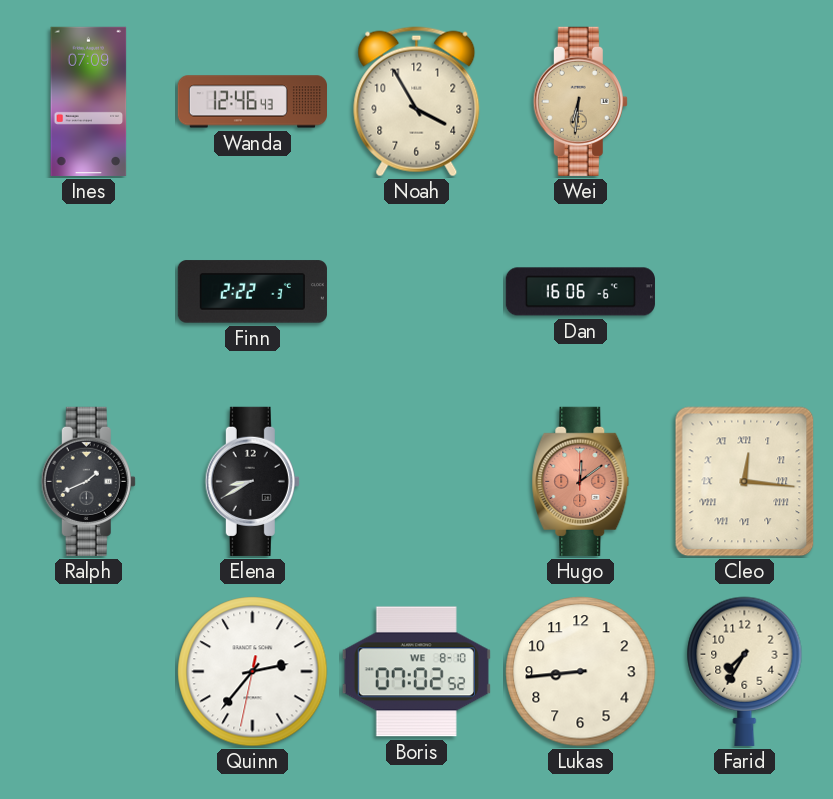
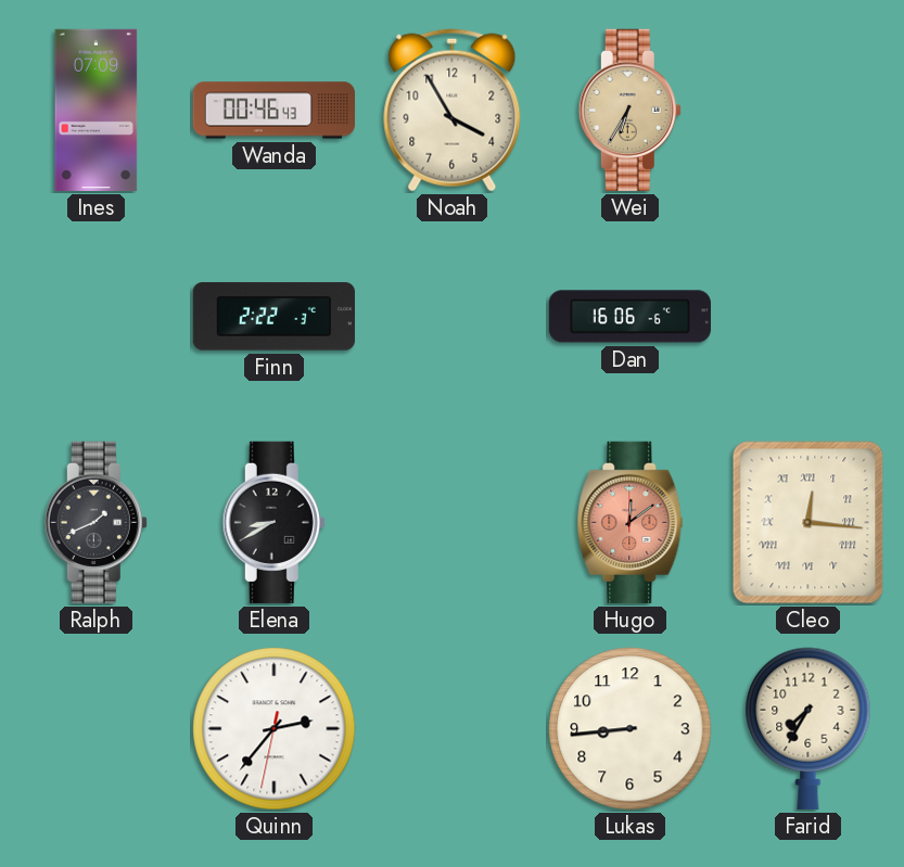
Wanda: 12:46 -> 00:46 (273, 111)
Wei: 6:31 -> 6:35 (629, 110)
Boris: 07:02 -> none (416, 672)
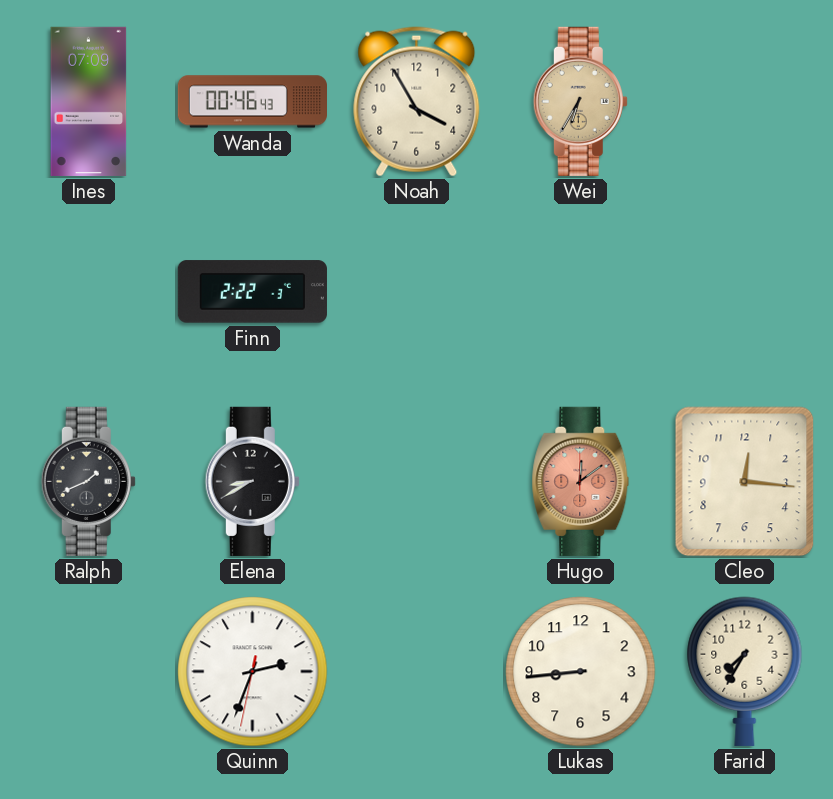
Dan: 16:06 -> none (629, 317)
Cleo numerals: Roman -> Arabic (745, 482)
Quinn: 2:36 -> 2:33 (253, 672)
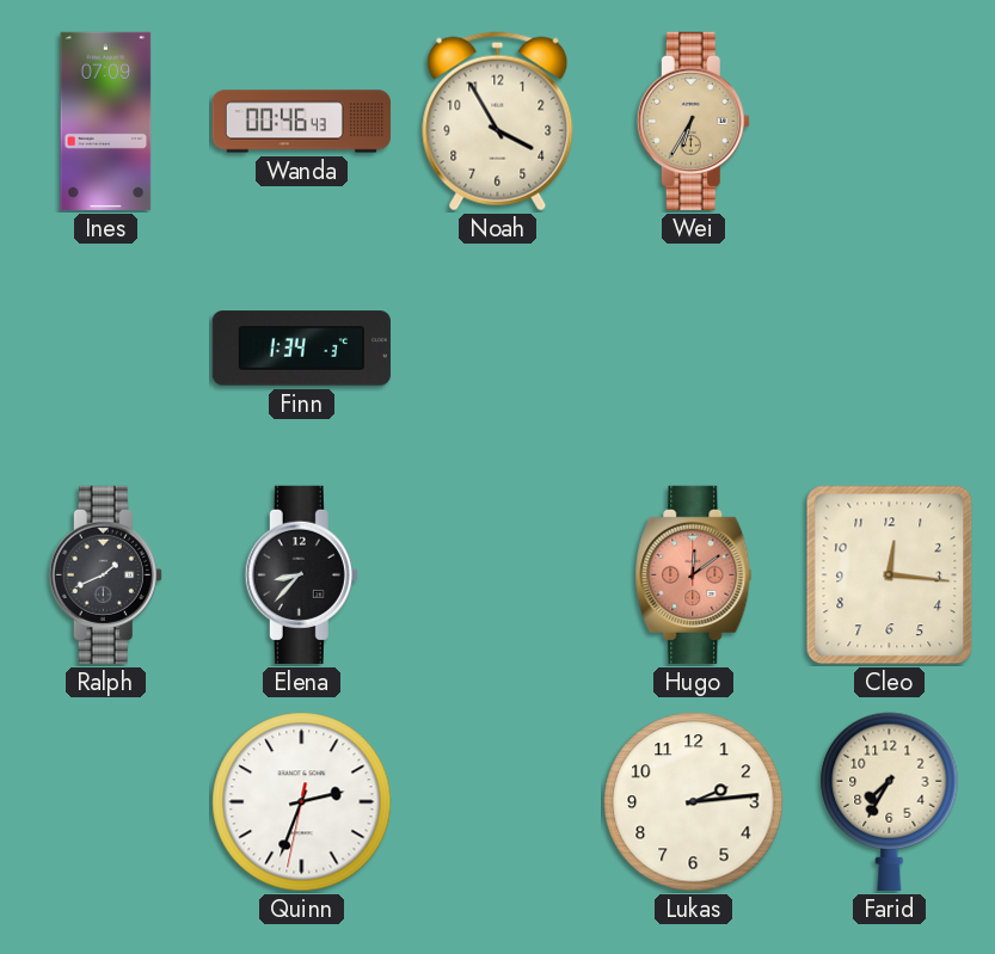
Finn: 2:22 -> 1:34 (301, 349)
Elena: 8:40 -> 8:37 (301, 574)
Lukas: 8:44 -> 2:14 (694, 802)
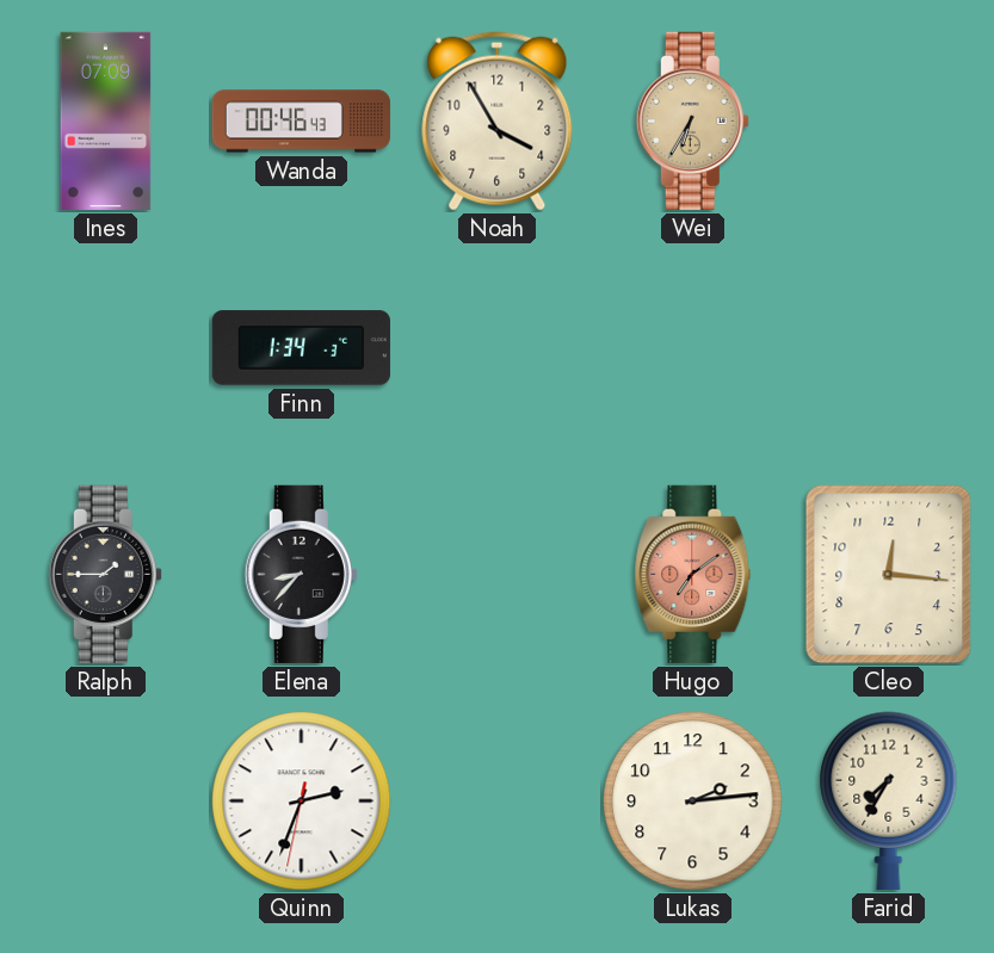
Ralph: 1:41 -> 1:45 (105, 574)
Hugo: 12:09 -> 7:09 (693, 574)
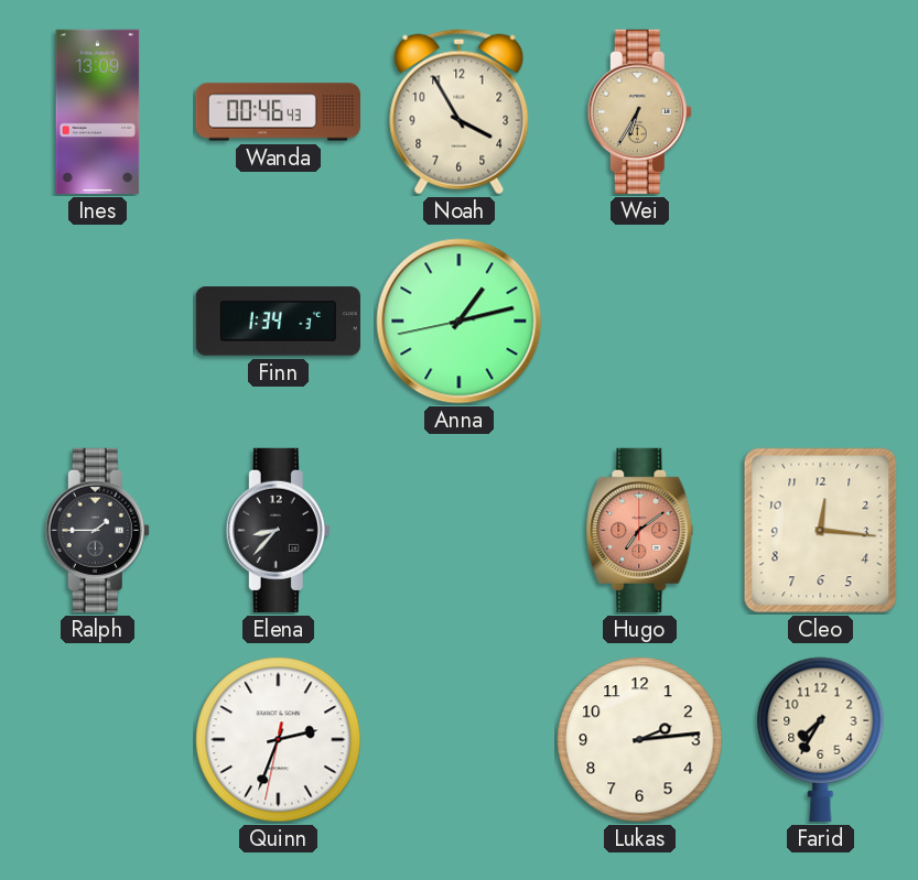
Ines: 07:09 -> 13:09 (98, 111)
Anna: none -> 1:12 (460, 322)
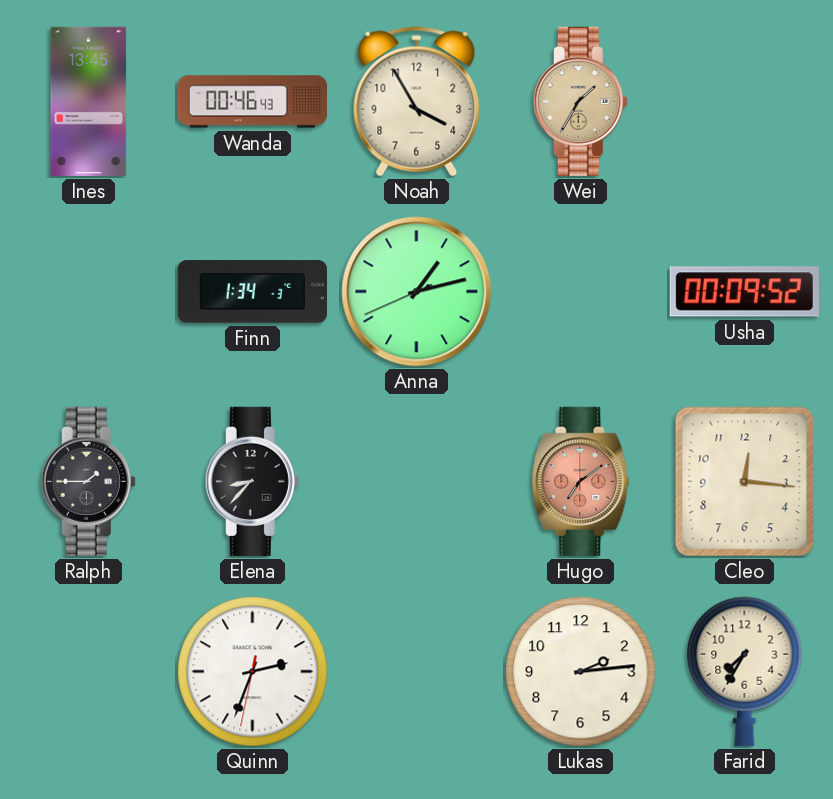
Ines: 13:09 -> 13:45 (89, 101)
Wei: 6:35 -> 1:35 (580, 101)
Anna: 1:12:43 -> 1:12:41 (417, 292)
Usha: none -> 00:09 (744, 292)
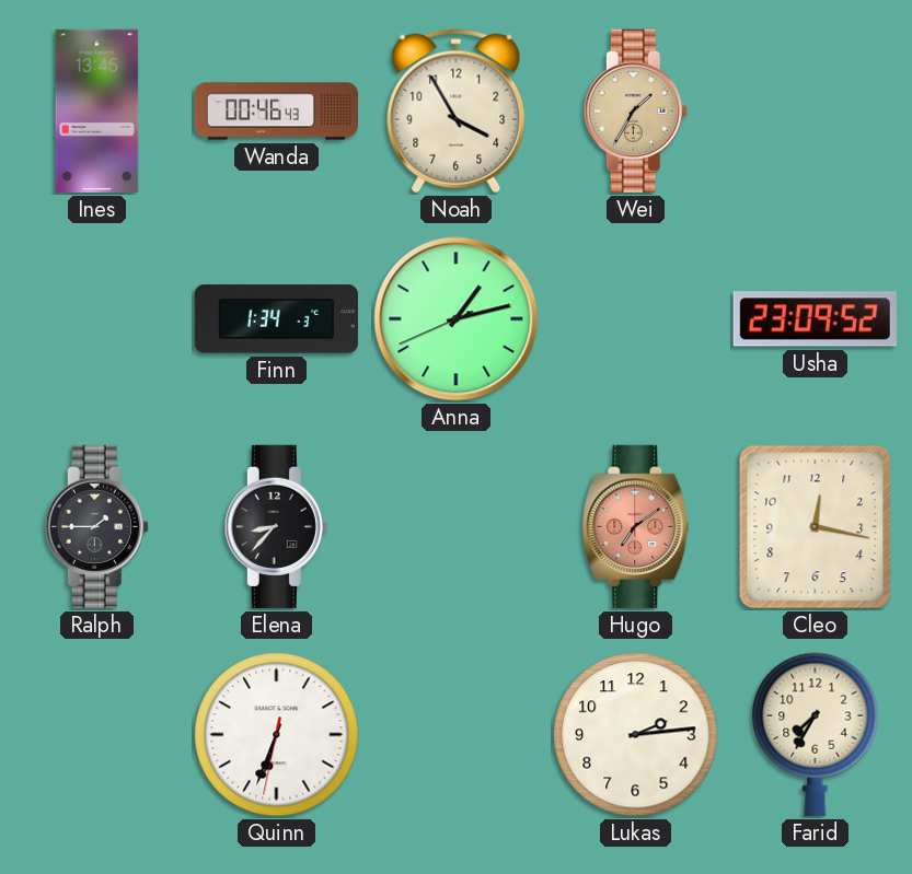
Usha: 00:09 -> 23:09 (815, 319)
Cleo: 12:16 -> 12:17 (816, 527)
Quinn: 2:33 -> 6:33 (277, 735)
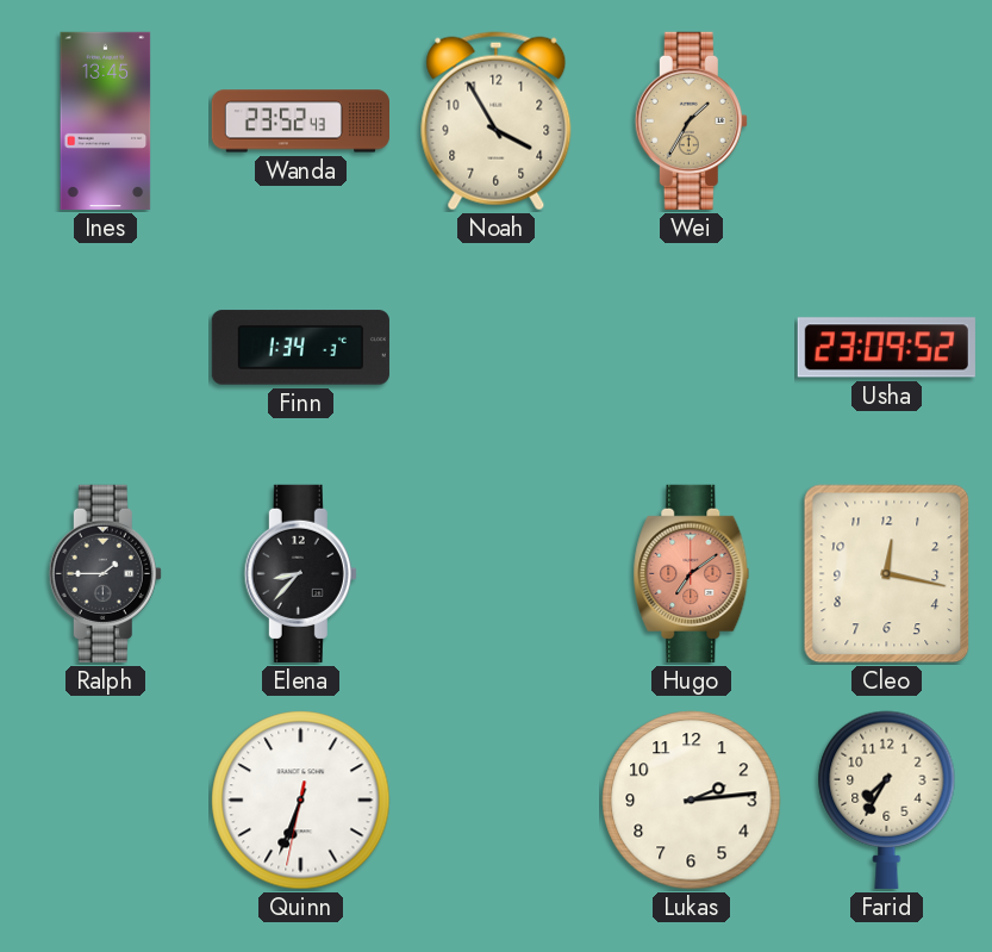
Wanda: 00:46 -> 23:52 (300, 122)
Anna: 1:12 -> none (457, 319)
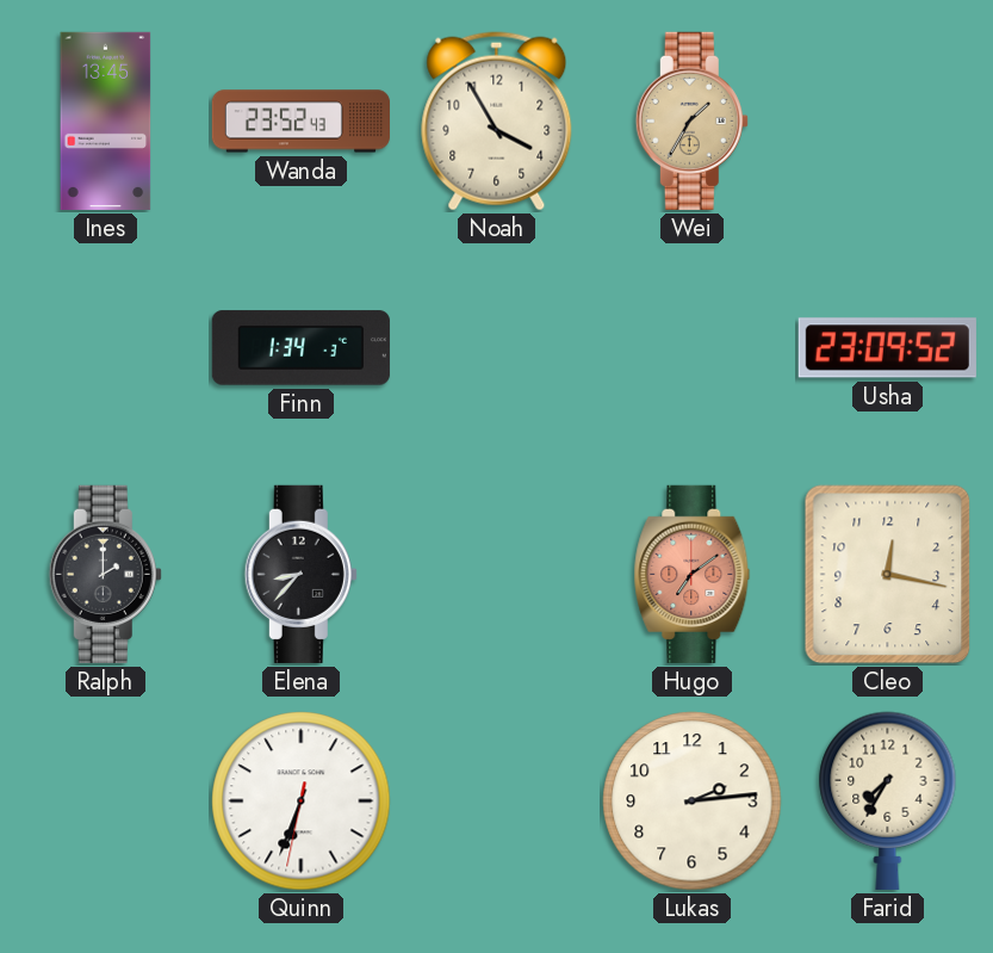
Ralph: 1:45 -> 2:00 (105, 574)
